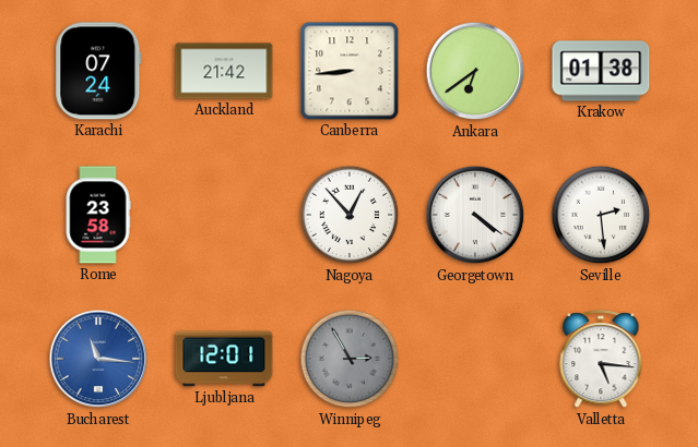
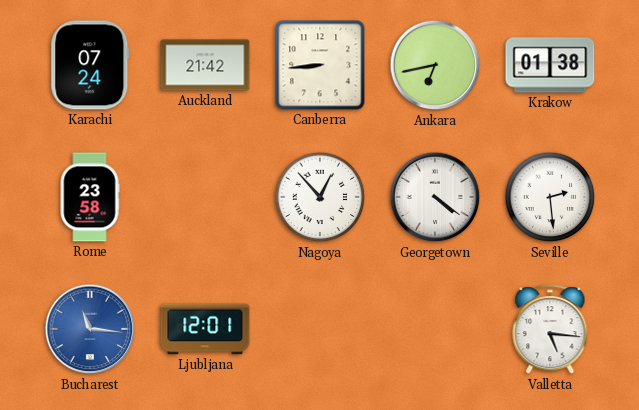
Ankara: 6:39 -> 6:43 (435, 65)
Winnipeg: 2:55 -> none (350, 359)
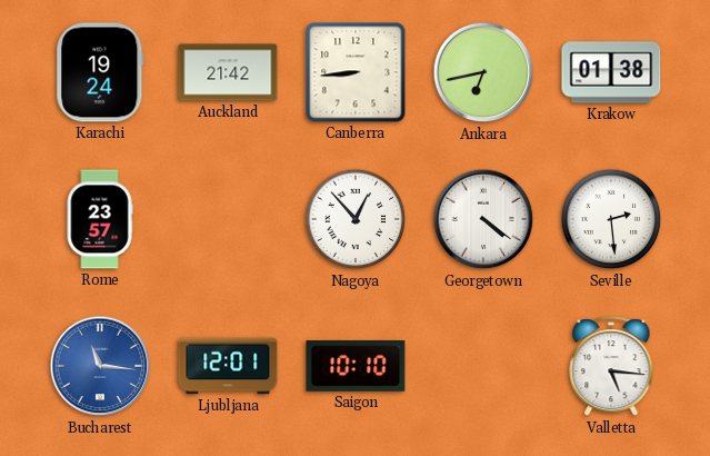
Karachi: 07:24 -> 19:24 (100, 72)
Rome: 23:58 -> 23:57 (100, 219)
Saigon: none -> 10:10 (356, 367)
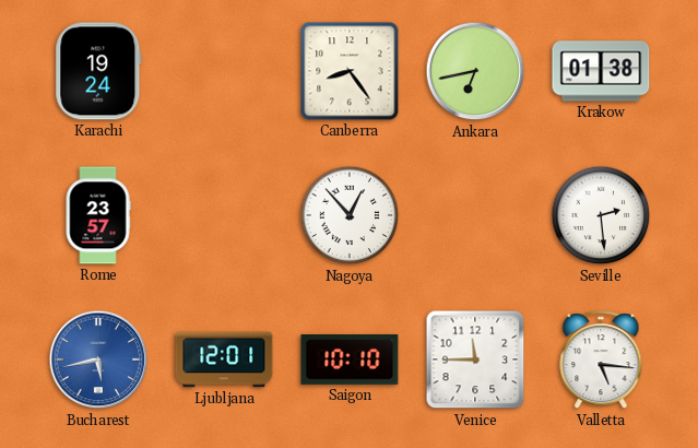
Auckland: 21:42 -> none (228, 72)
Canberra: 8:44 -> 8:24 (350, 71)
Georgetown: 4:21 -> none (483, 219)
Bucharest: 11:16 -> 5:43 (98, 359)
Venice: none -> 11:45 (475, 359)
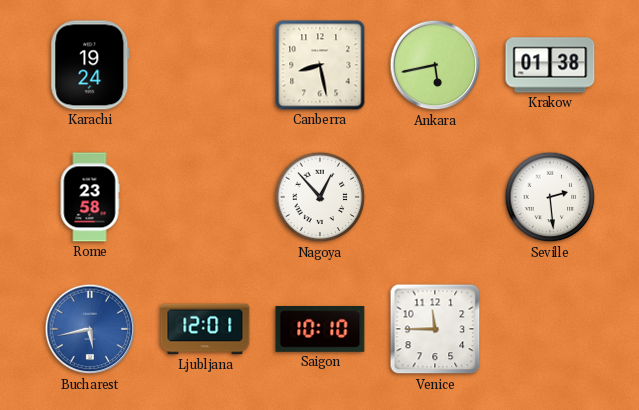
Canberra: 8:24 -> 8:28 (320, 65)
Ankara: 6:43 -> 5:43 (435, 65)
Rome: 23:57 -> 23:58 (90, 197)
Valletta: 5:16 -> none (601, 361)
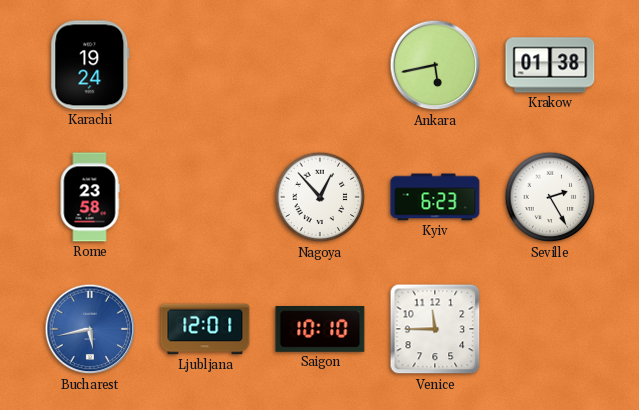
Canberra: 8:28 -> none (320, 65)
Kyiv: none -> 6:23 (435, 197)
Seville: 2:29 -> 2:25 (550, 197)
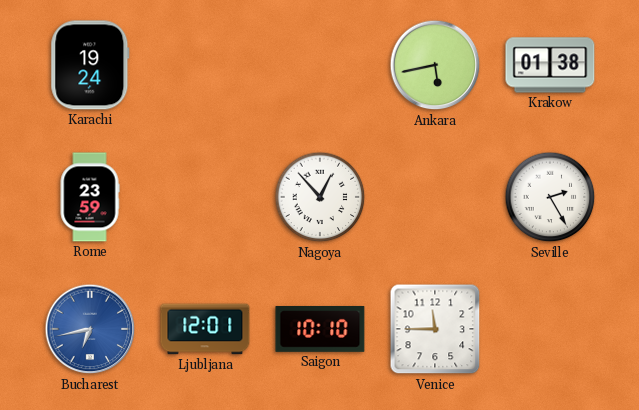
Rome: 23:58 -> 23:59 (90, 197)
Kyiv: 6:23 -> none (435, 197)
Bucharest: 5:43 -> 6:43 (90, 329)
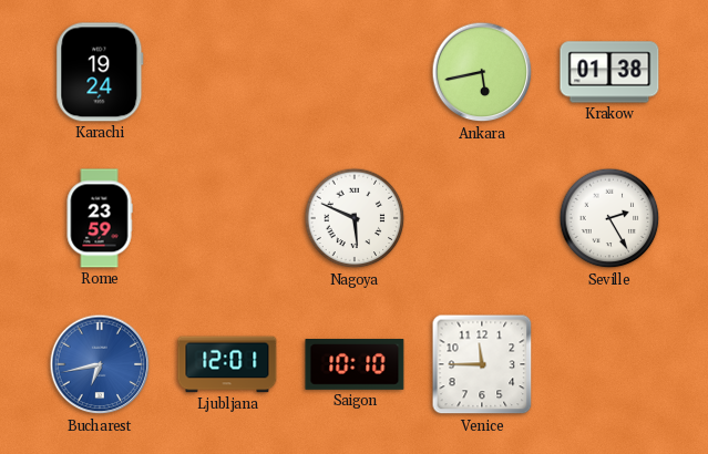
Nagoya: 12:53 -> 5:49 (355, 218)
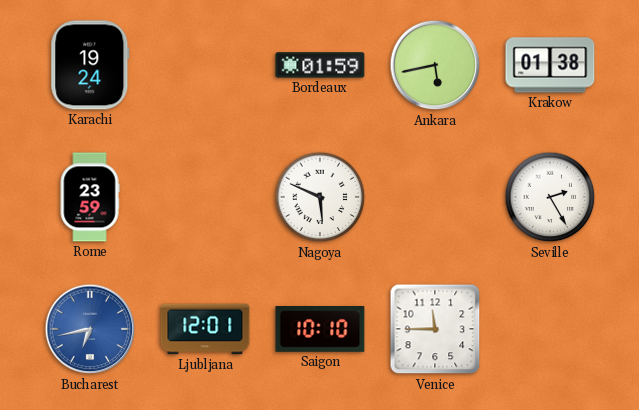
Bordeaux: none -> 01:59 (320, 65)
